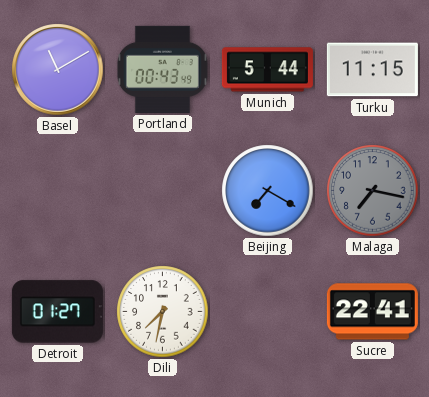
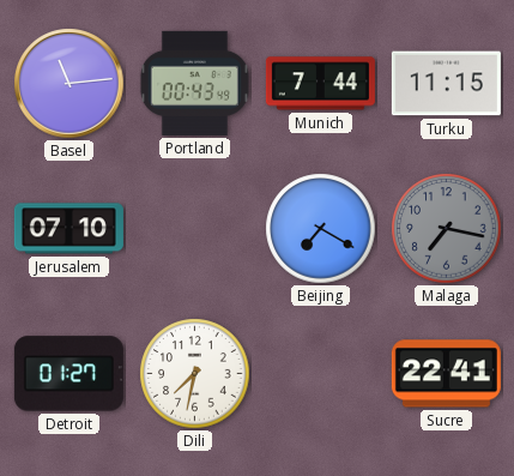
Basel: 11:10 -> 11:14 (69, 84)
Munich: 5:44 -> 7:44 (320, 84)
Jerusalem: none -> 07:10 (68, 229)
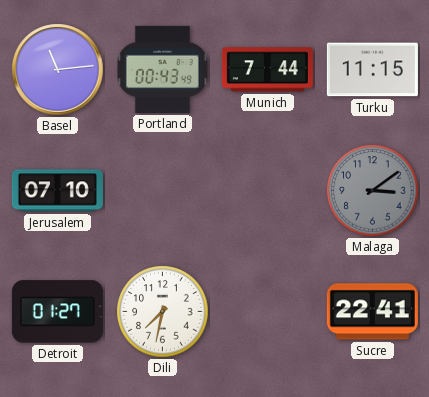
Beijing: 7:20 -> none (321, 229)
Malaga: 7:17 -> 3:09 (373, 191)
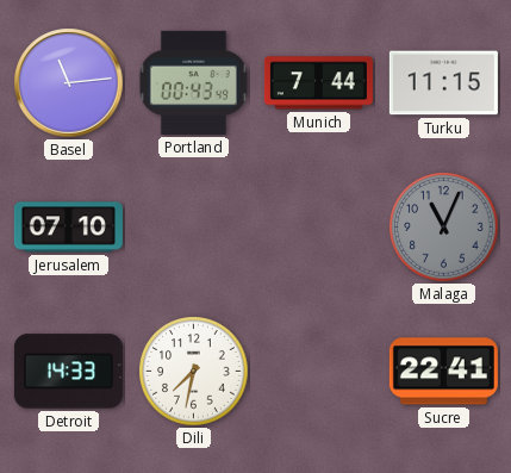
Malaga: 3:09 -> 11:04 (444, 228)
Detroit: 01:27 -> 14:33 (68, 372)
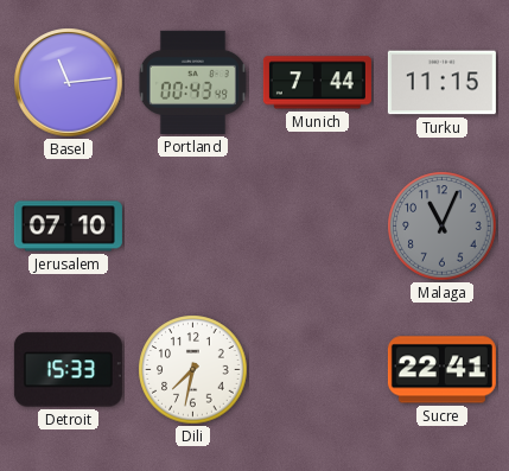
Detroit: 14:33 -> 15:33 (68, 370)
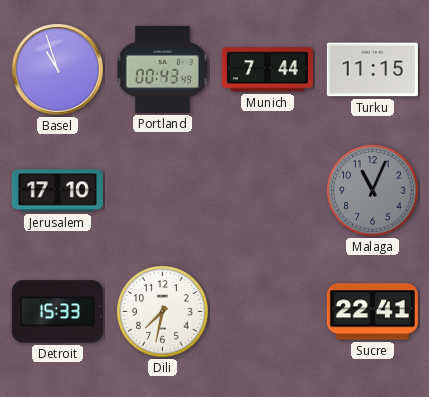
Basel: 11:14 -> 10:57 (58, 70)
Jerusalem: 07:10 -> 17:10 (57, 191)
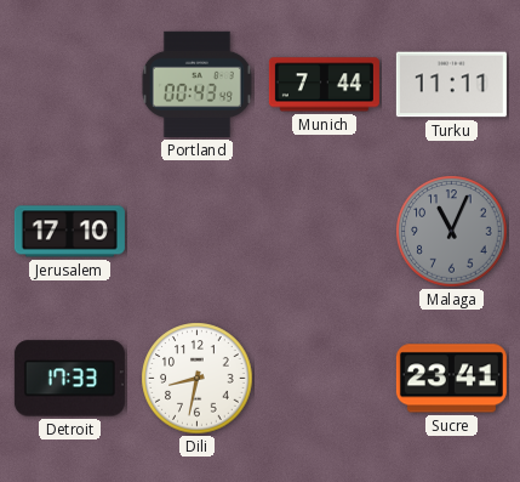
Basel: 10:57 -> none (58, 70)
Turku: 11:15 -> 11:11 (451, 85)
Detroit: 15:33 -> 17:33 (69, 379)
Dili: 7:32 -> 8:32 (198, 379)
Sucre: 22:41 -> 23:41 (451, 379)
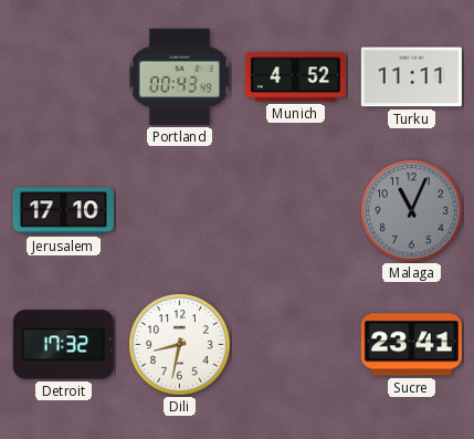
Munich: 7:44 -> 4:52 (295, 77)
Detroit: 17:33 -> 17:32 (63, 345)
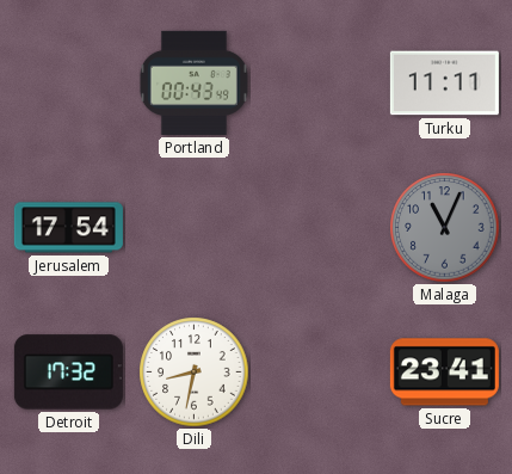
Munich: 4:52 -> none (295, 77)
Jerusalem: 17:10 -> 17:54 (68, 228)
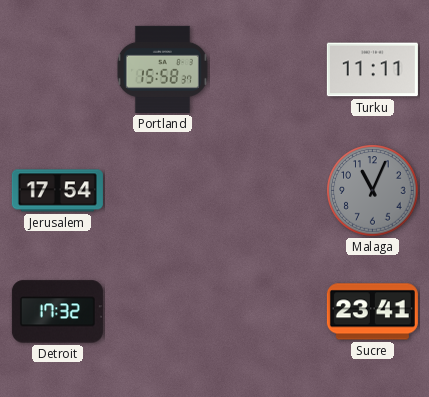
Portland: 00:43 -> 15:58 (162, 69)
Dili: 8:32 -> none (195, 373)
